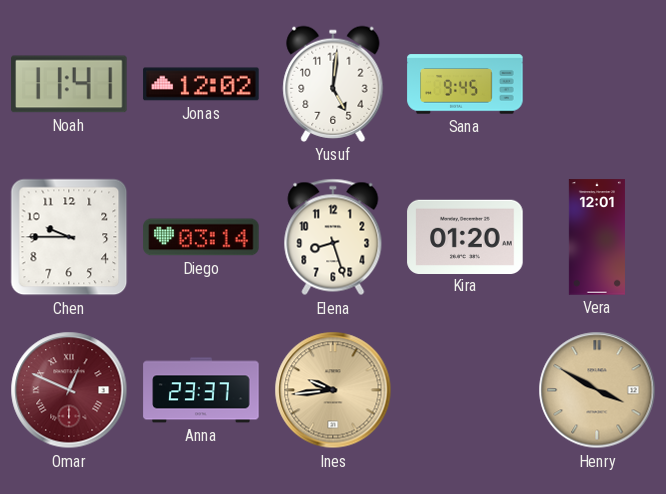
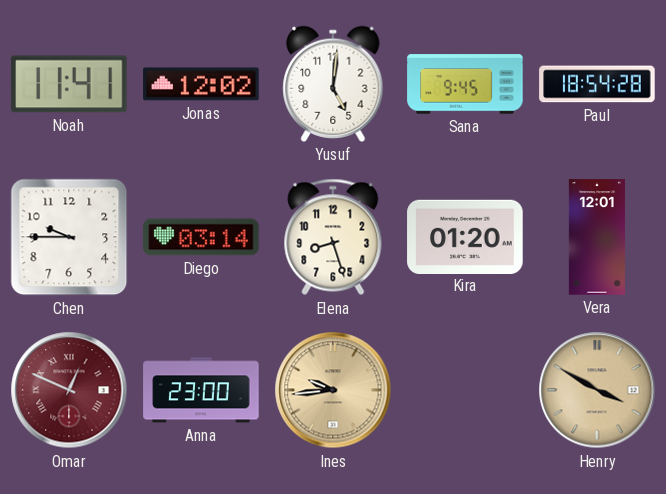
Paul: none -> 18:54 (597, 84)
Anna: 23:37 -> 23:00 (201, 390)
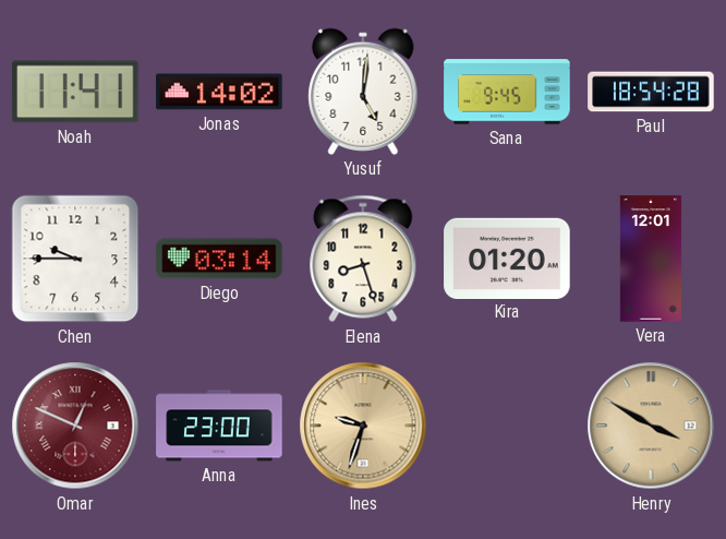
Jonas: 12:02 -> 14:02 (219, 92)
Ines: 9:44 -> 9:33 (363, 426)
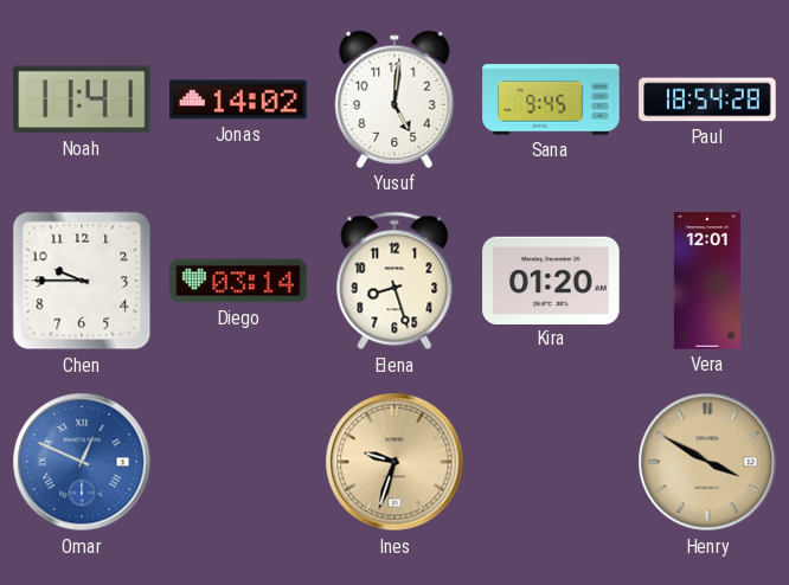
Omar dial: burgundy -> blue (82, 462)
Anna: 23:00 -> none (219, 426)
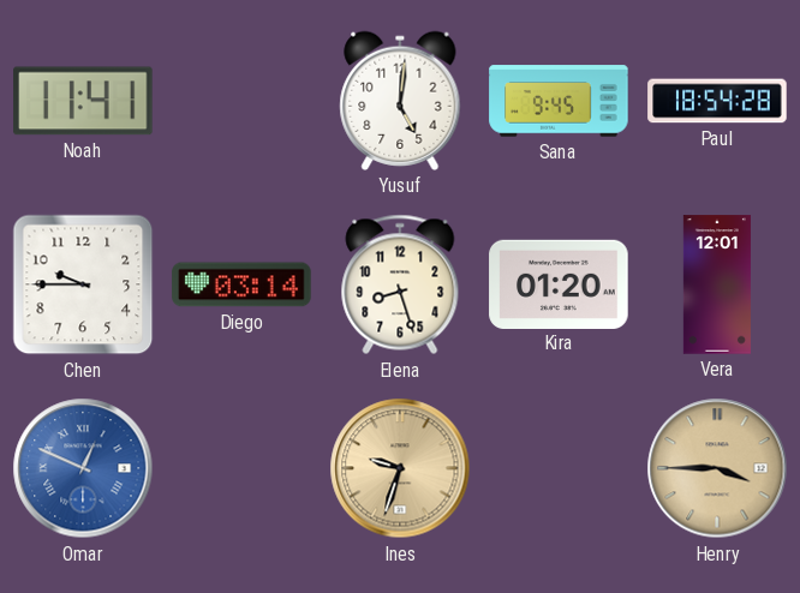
Jonas: 14:02 -> none (238, 99)
Henry: 3:50 -> 3:45 (717, 468)
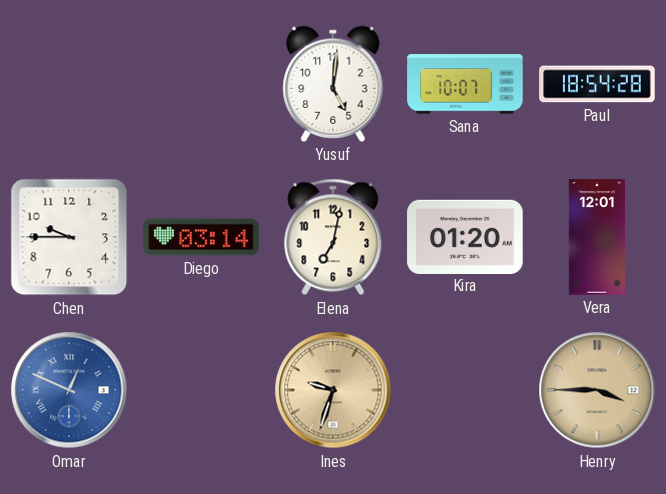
Noah: 11:41 -> none (83, 101)
Sana: 9:45 -> 10:07 (465, 84)
Elena: 8:27 -> 7:02 (333, 237)
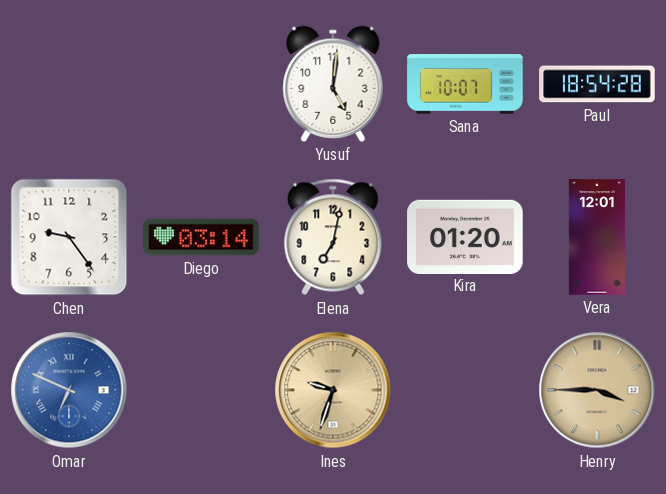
Chen: 9:45 -> 9:24 (69, 237)
Omar: 12:49 -> 6:49 (69, 390)
